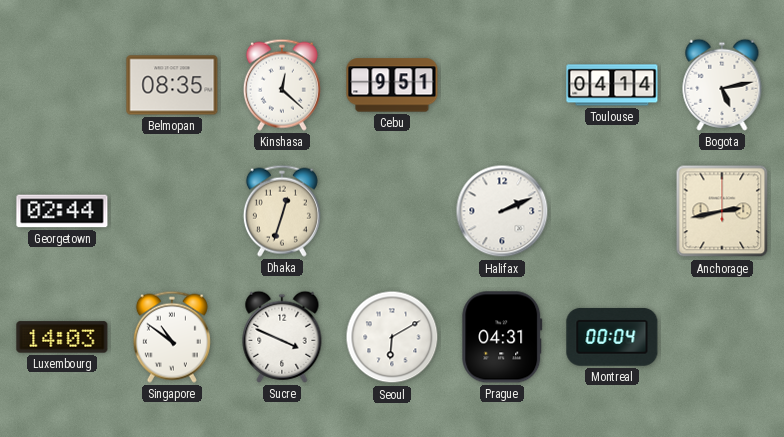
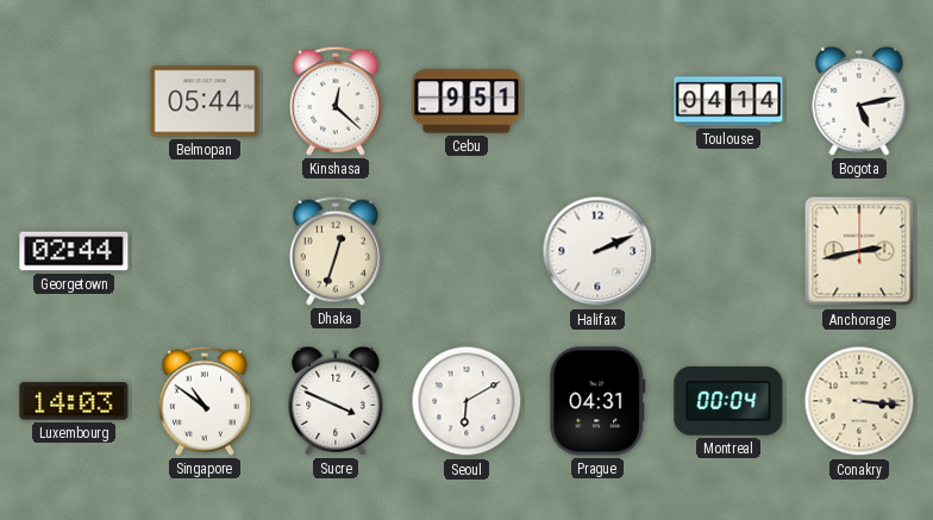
Belmopan: 08:35 -> 05:44 (205, 101)
Conakry: none -> 3:16 (859, 401)
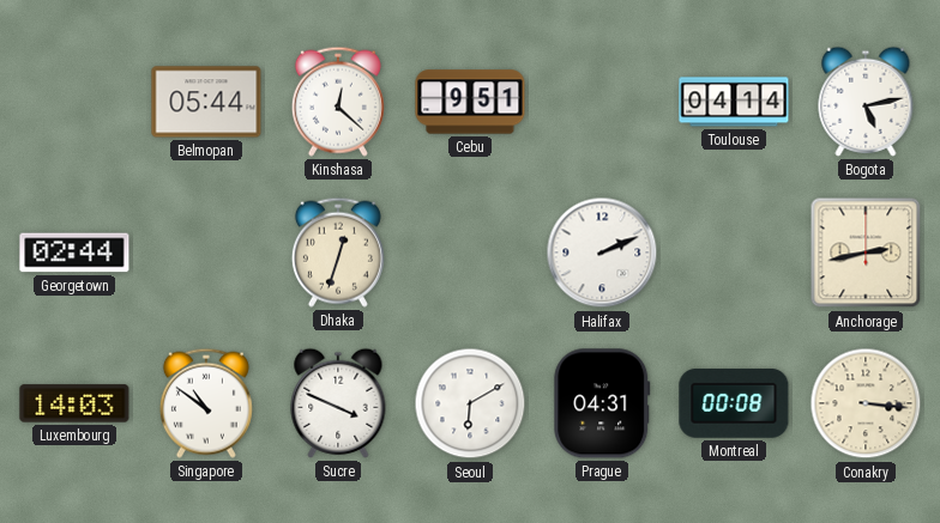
Montreal: 00:04 -> 00:08 (734, 403)
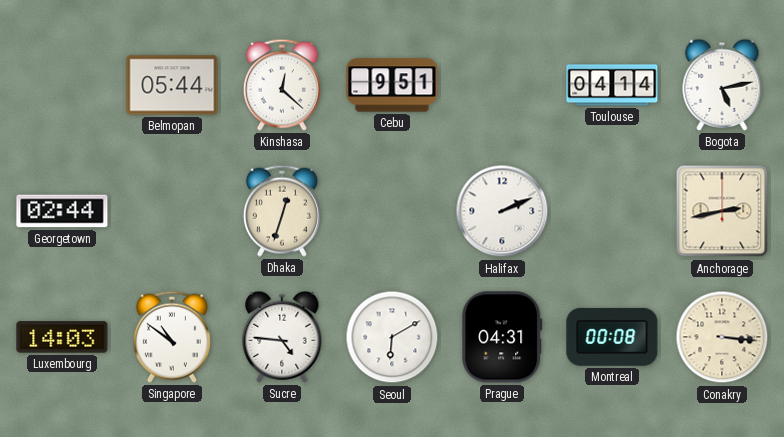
Sucre: 3:49 -> 4:46 (282, 337)
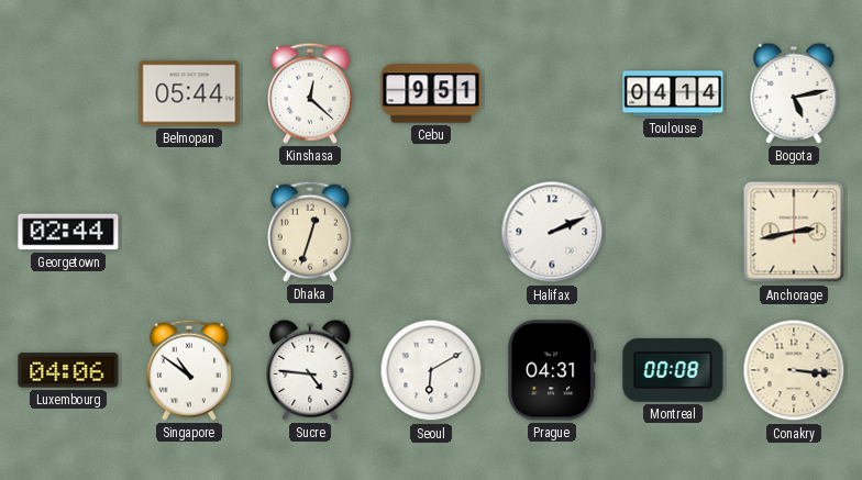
Luxembourg: 14:03 -> 04:06 (68, 370)
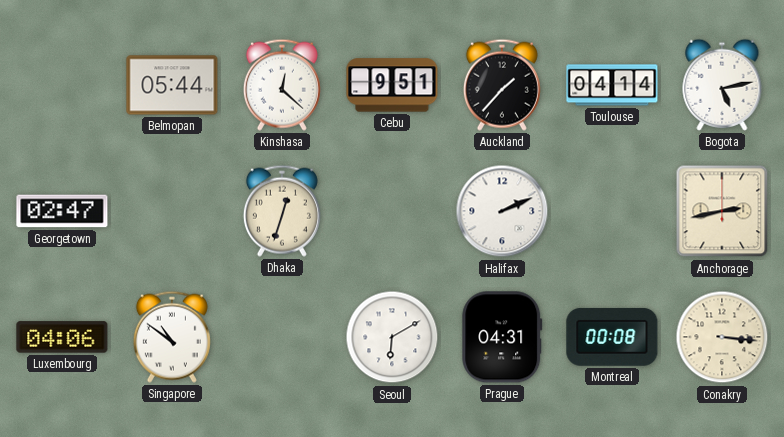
Auckland: none -> 1:37 (502, 85)
Georgetown: 02:44 -> 02:47 (62, 211)
Sucre: 4:46 -> none (310, 370)
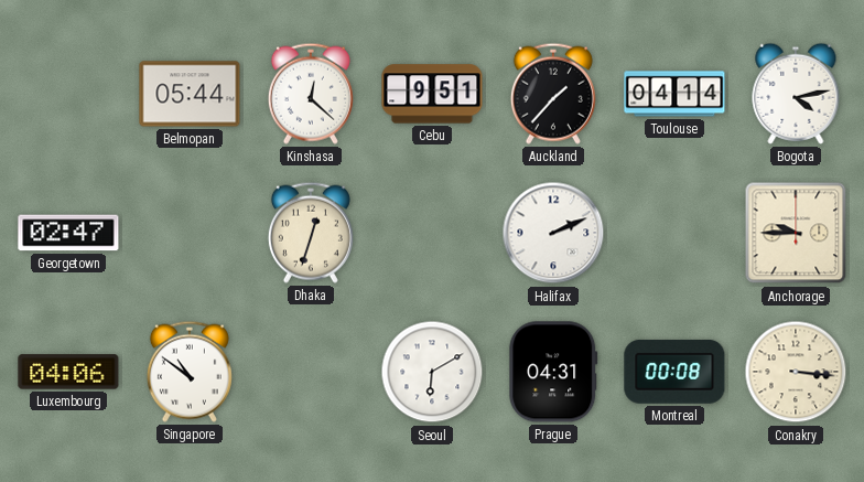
Bogota: 5:13 -> 4:13 (796, 94)
Anchorage: 2:43 -> 9:45 (796, 233)
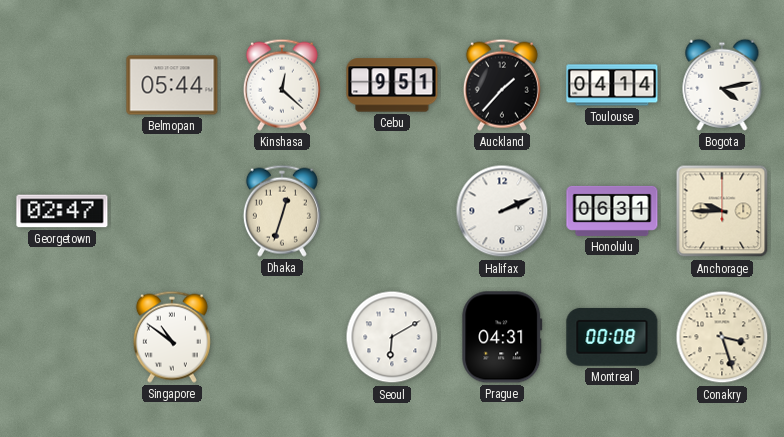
Honolulu: none -> 06:31 (612, 211)
Luxembourg: 04:06 -> none (68, 372)
Conakry: 3:16 -> 3:27 (722, 337)
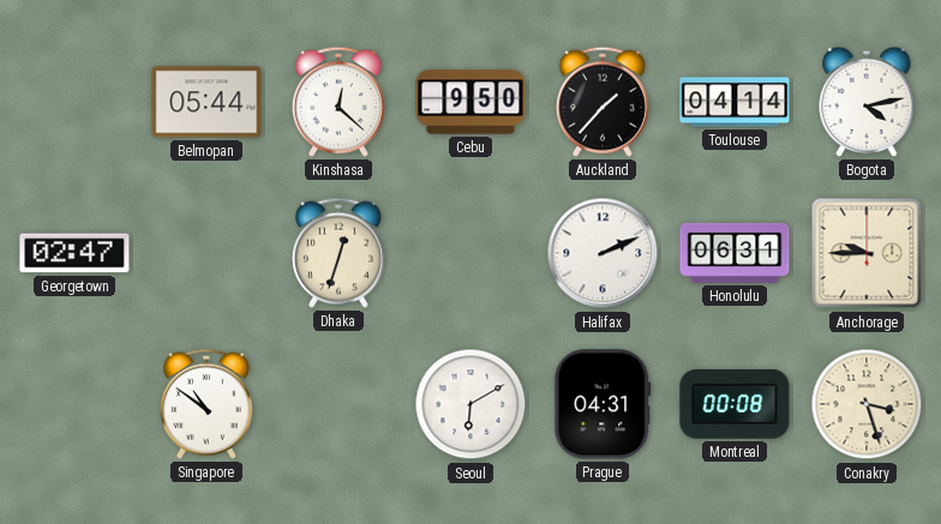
Cebu: 9:51 -> 9:50 (470, 102)
